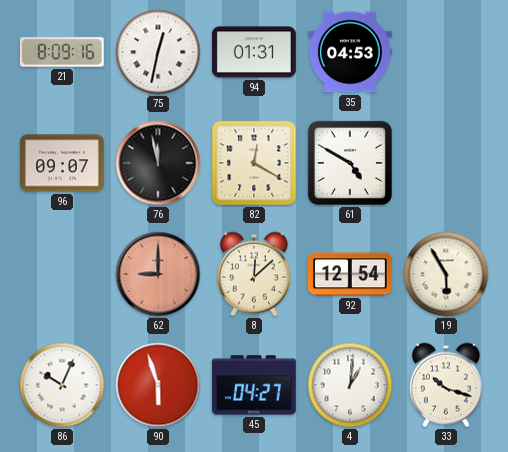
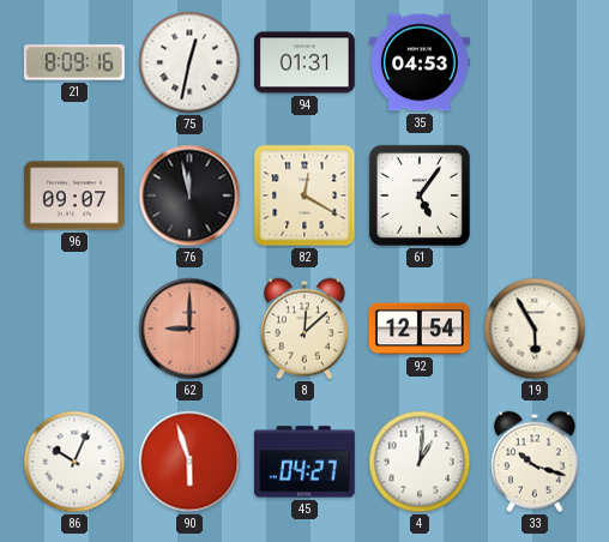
61: 4:50 -> 5:06 (420, 195)
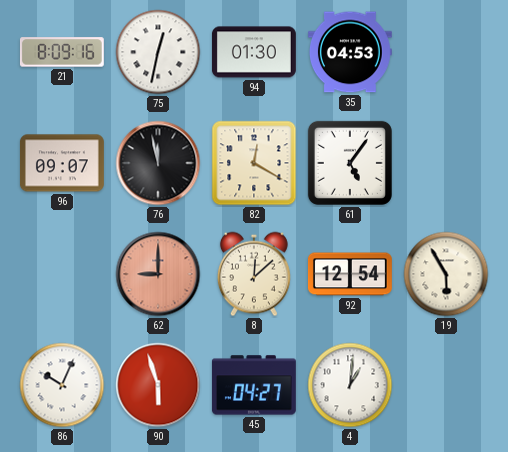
94: 01:31 -> 01:30 (254, 52)
33: 10:18 -> none (535, 462)
